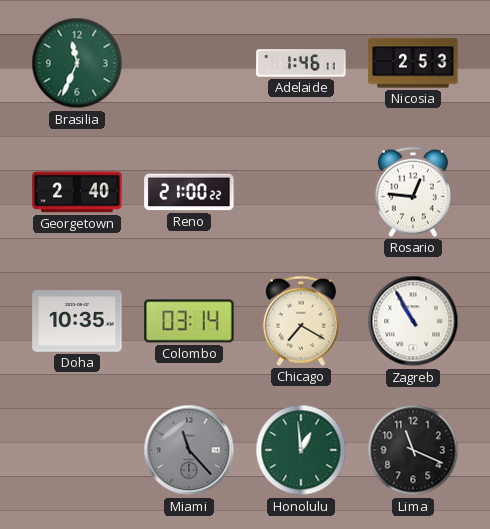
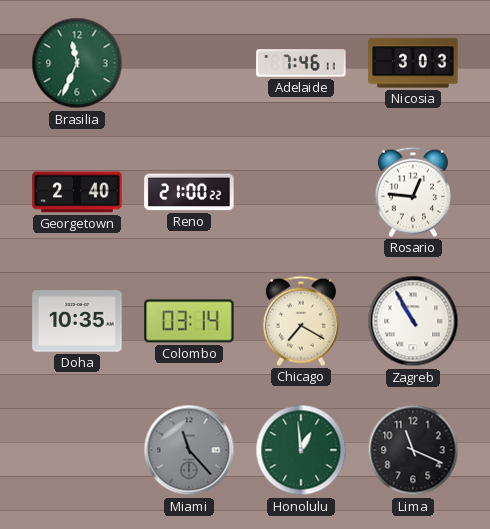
Adelaide: 1:46 -> 7:46 (301, 63)
Nicosia: 2:53 -> 3:03 (413, 63)
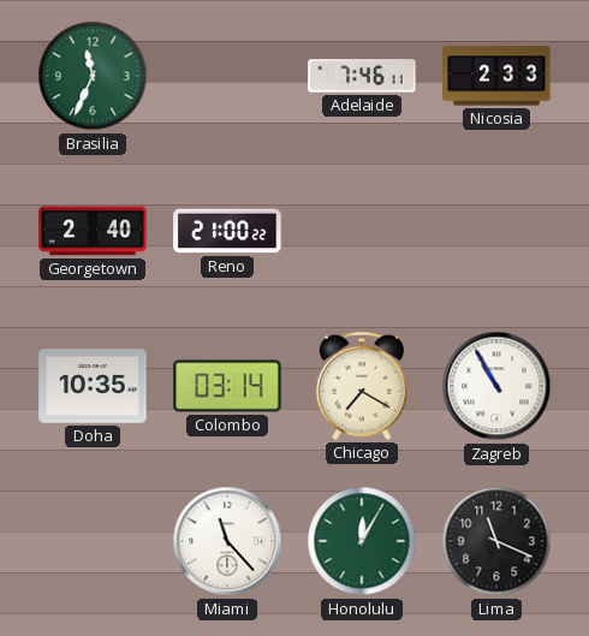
Nicosia: 3:03 -> 2:33 (496, 76)
Rosario: 12:46 -> none (413, 192)
Miami dial: grey -> white (227, 541)
Honolulu: 12:59 -> 12:05 (362, 541)
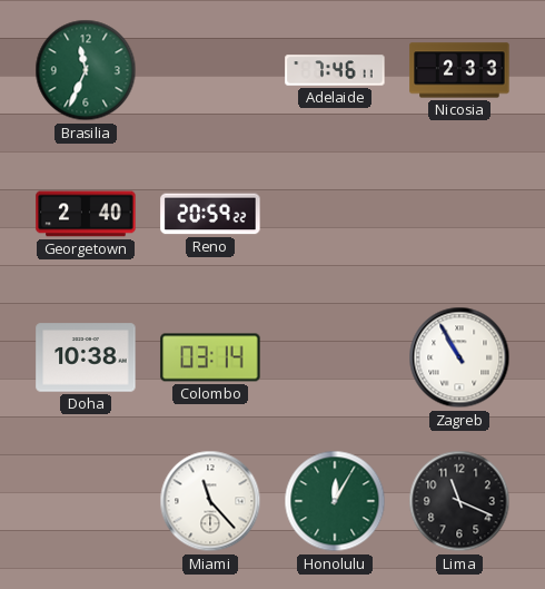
Reno: 21:00 -> 20:59 (210, 214)
Doha: 10:35 -> 10:38 (86, 357)
Chicago: 7:20 -> none (362, 386)
